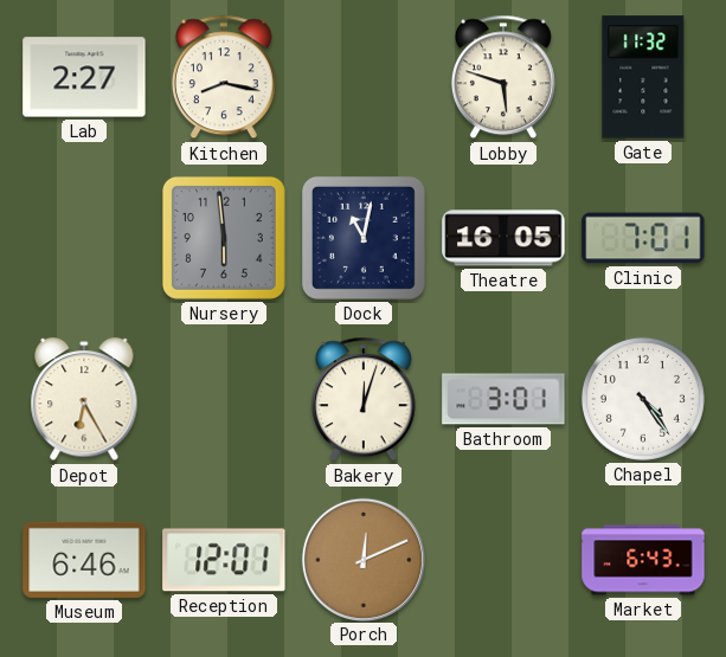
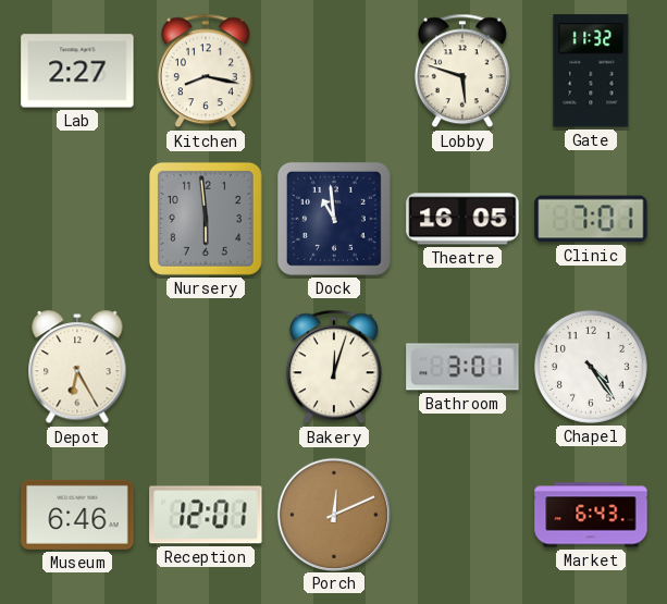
Dock: 11:02 -> 10:59 (334, 219)
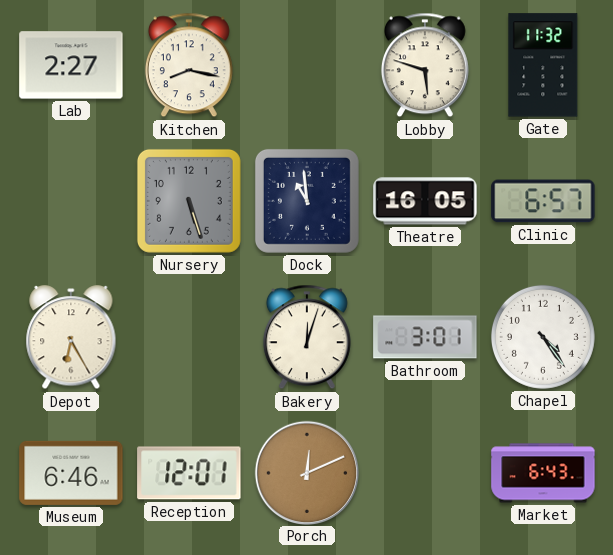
Nursery: 5:59 -> 5:27 (189, 201)
Clinic: 7:01 -> 6:57 (543, 201)
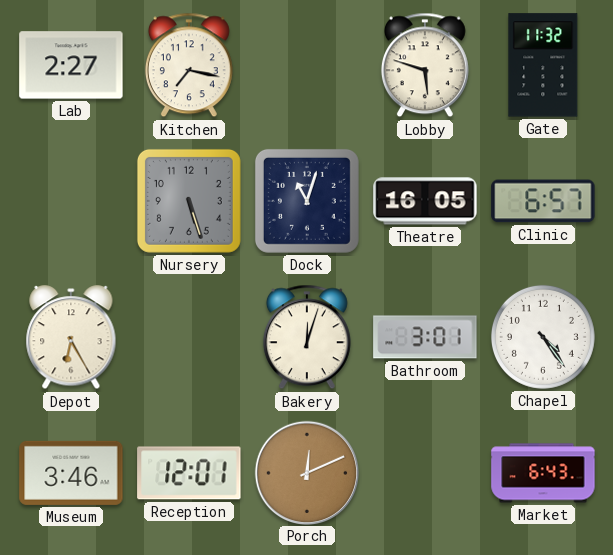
Kitchen: 8:17 -> 7:17 (189, 65)
Dock: 10:59 -> 11:03 (307, 201)
Museum: 6:46 -> 3:46 (71, 473)
